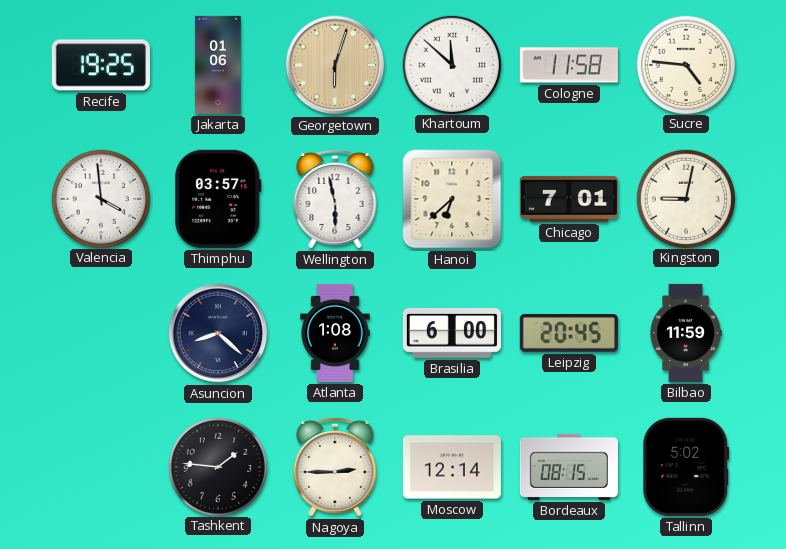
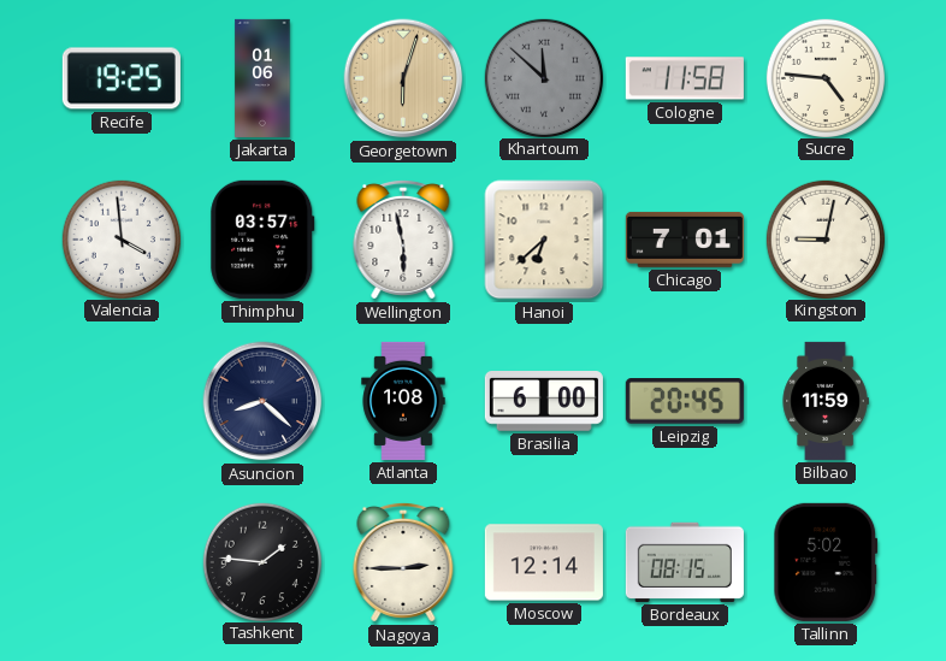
Khartoum dial: white -> grey (543, 77)
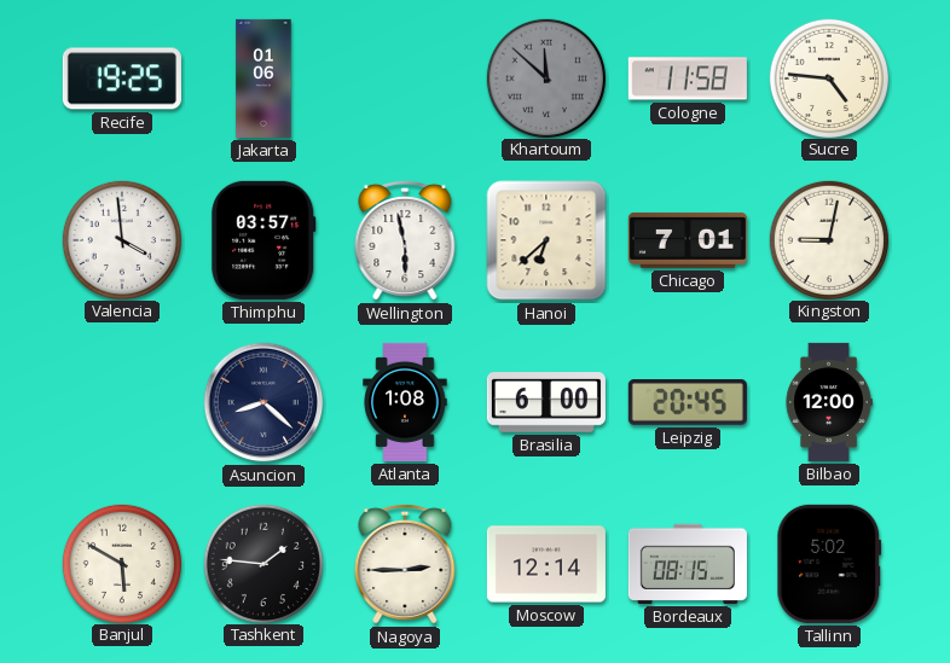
Georgetown: 6:03 -> none (403, 78)
Bilbao: 11:59 -> 12:00 (829, 402)
Banjul: none -> 5:50 (121, 563)
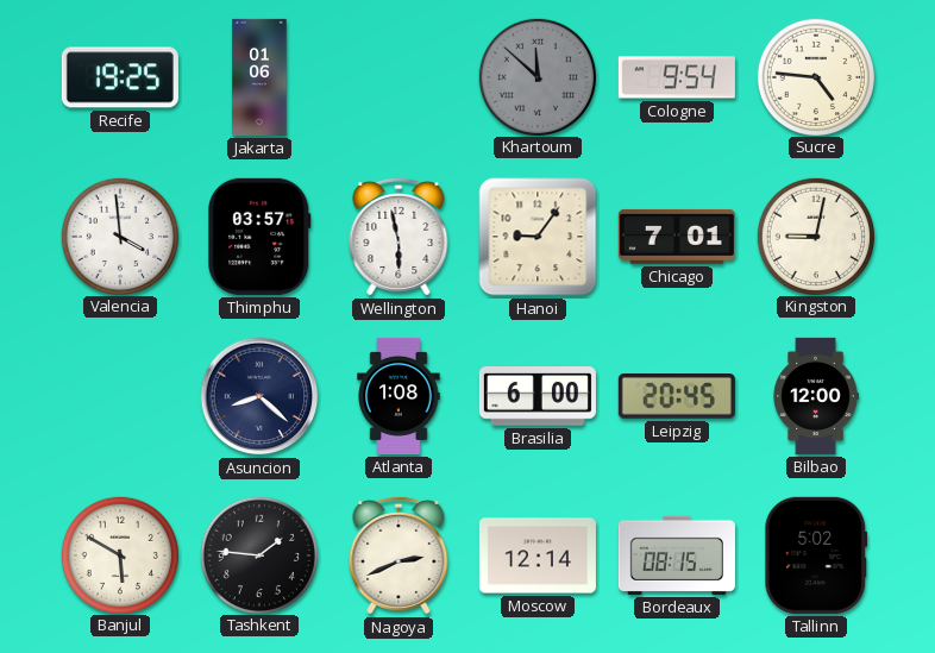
Cologne: 11:58 -> 9:54 (677, 77)
Hanoi: 6:38 -> 9:06 (538, 237)
Nagoya: 2:45 -> 2:41 (399, 555)
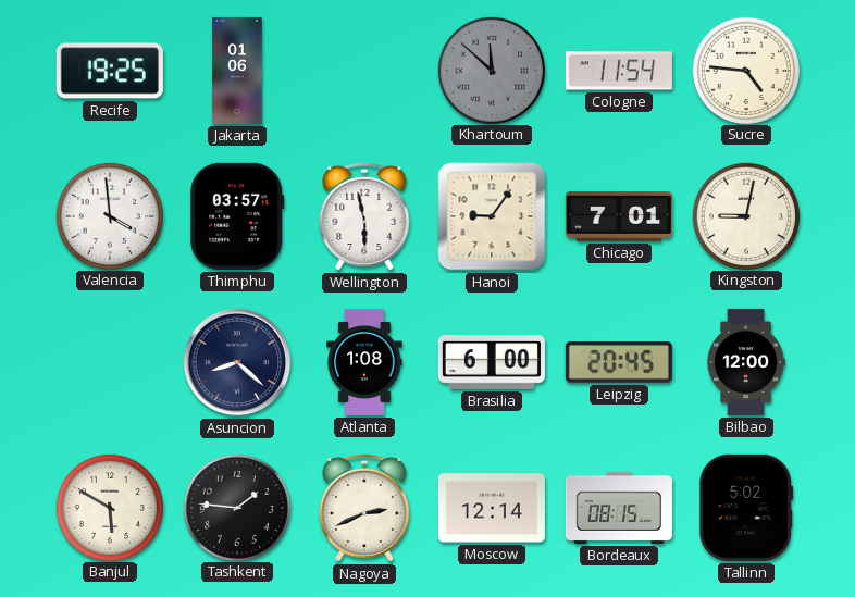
Cologne: 9:54 -> 11:54 (619, 71)
